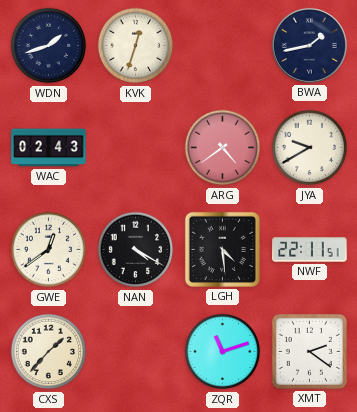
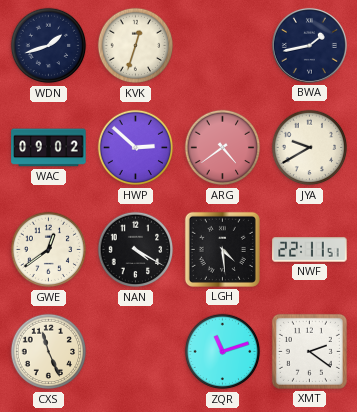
WAC: 02:43 -> 09:02 (49, 148)
HWP: none -> 2:52 (136, 148)
CXS: 1:37 -> 11:26 (49, 352)
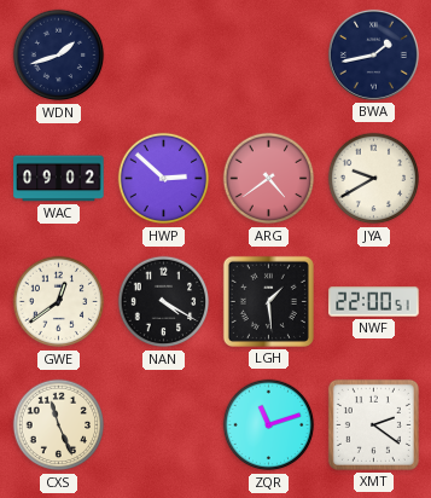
KVK: 12:33 -> none (136, 46)
LGH: 4:29 -> 1:29 (268, 301)
NWF: 22:11 -> 22:00 (374, 302)
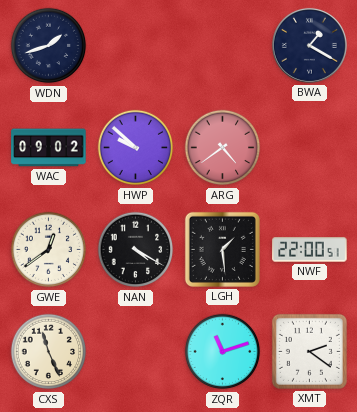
BWA: 1:43 -> 1:20 (309, 45)
HWP: 2:52 -> 9:52 (136, 148)
JYA: 9:40 -> none (374, 179)
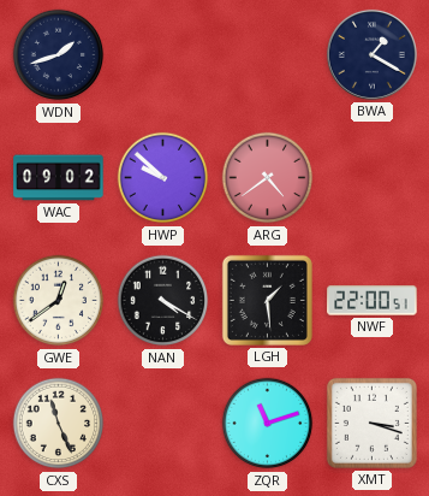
XMT: 2:21 -> 3:18 (371, 423)
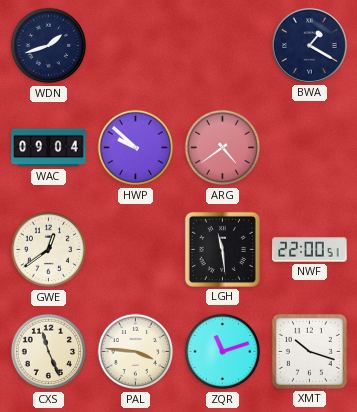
WAC: 09:02 -> 09:04 (49, 148)
NAN: 4:20 -> none (163, 301)
LGH: 1:29 -> 11:29 (222, 249)
PAL: none -> 3:46 (136, 352)
XMT: 3:18 -> 10:18 (309, 351)
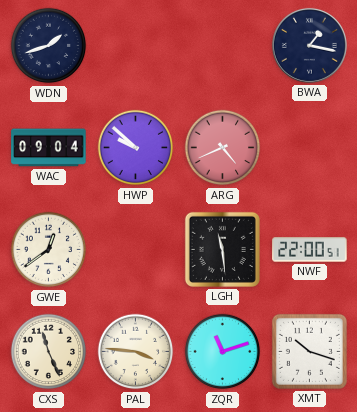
BWA: 1:20 -> 1:17 (309, 45)
ARG: 4:39 -> 4:41 (223, 148)
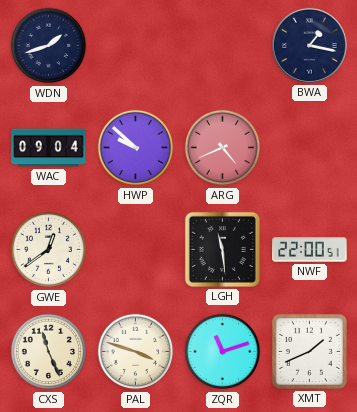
PAL: 3:46 -> 3:48 (136, 352)
XMT: 10:18 -> 1:41 (309, 351)
